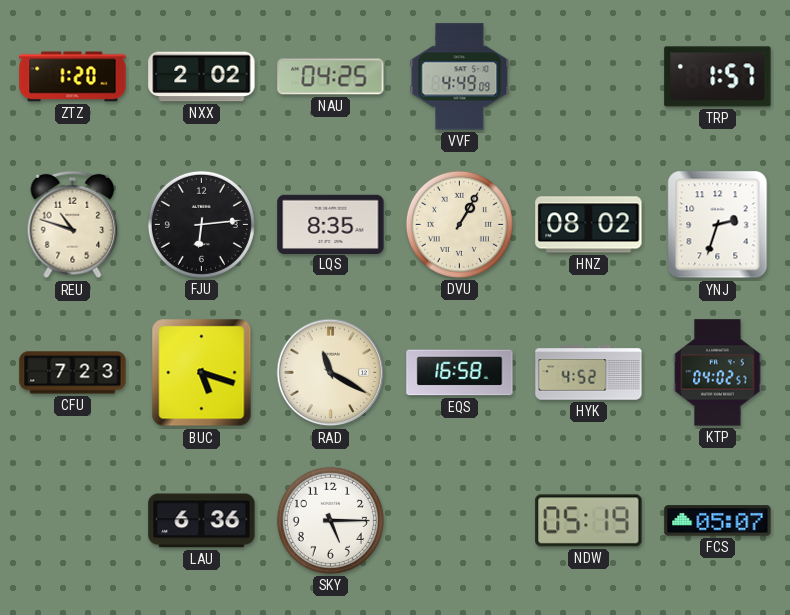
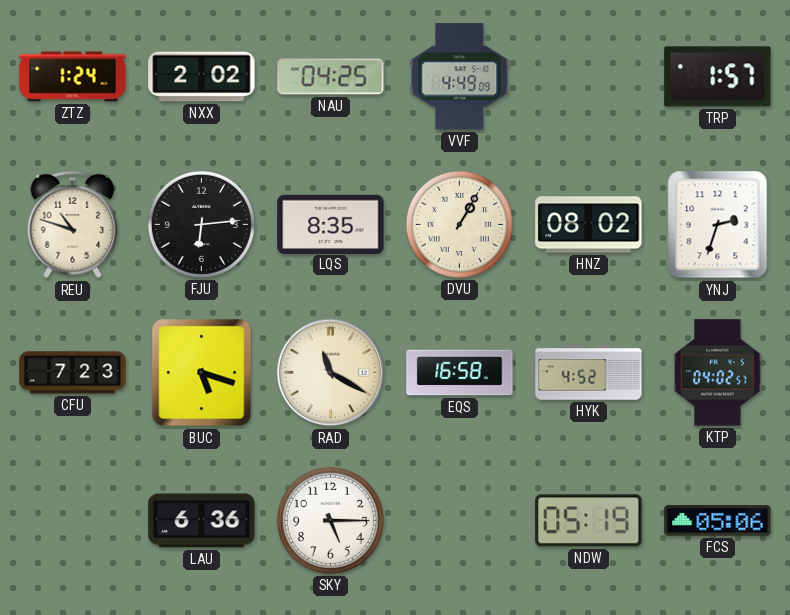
ZTZ: 1:20 -> 1:24 (73, 77)
FCS: 05:07 -> 05:06 (718, 521)
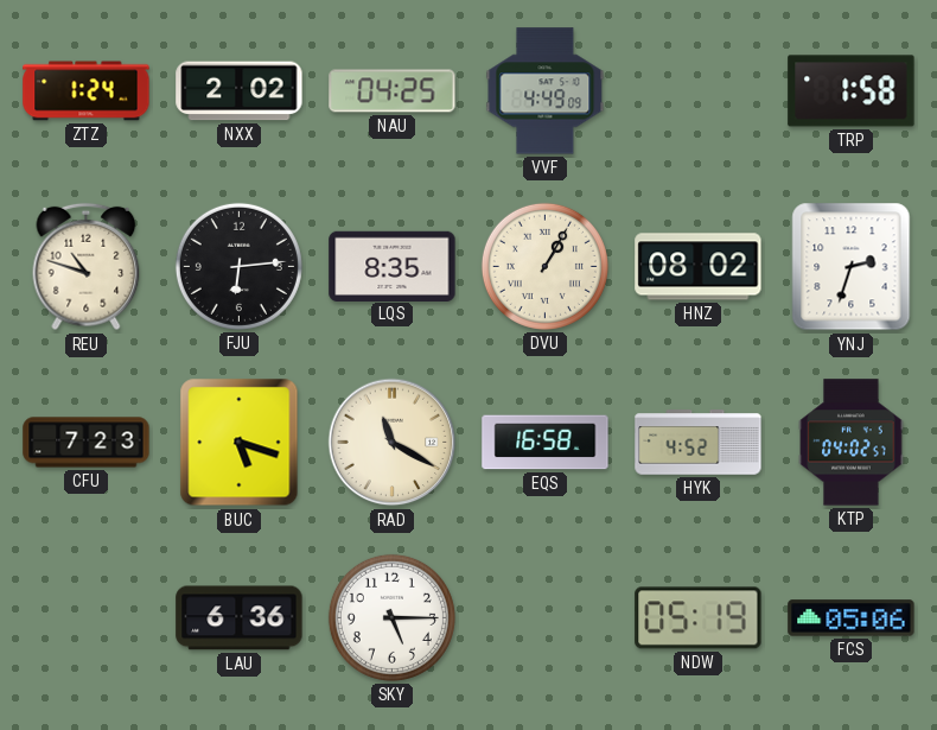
TRP: 1:57 -> 1:58 (852, 91)
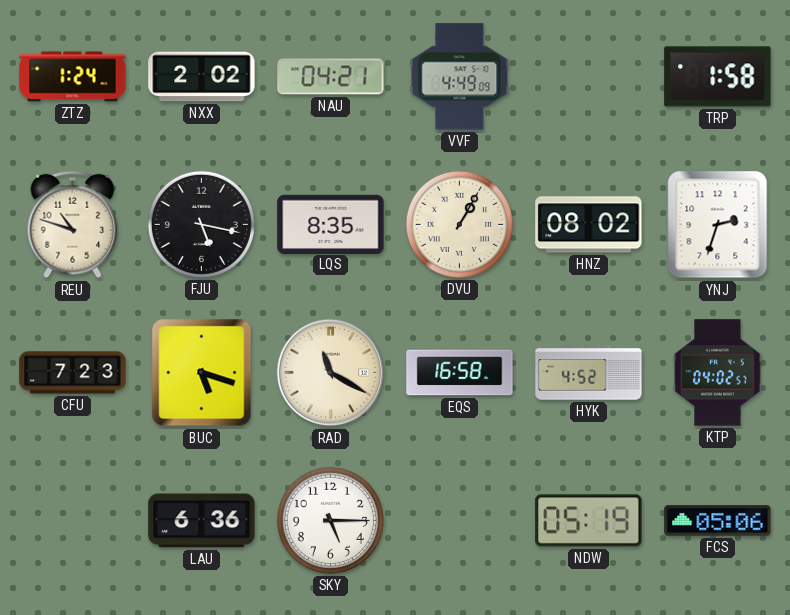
NAU: 04:25 -> 04:21 (331, 77)
FJU: 6:14 -> 5:17 (201, 224)
